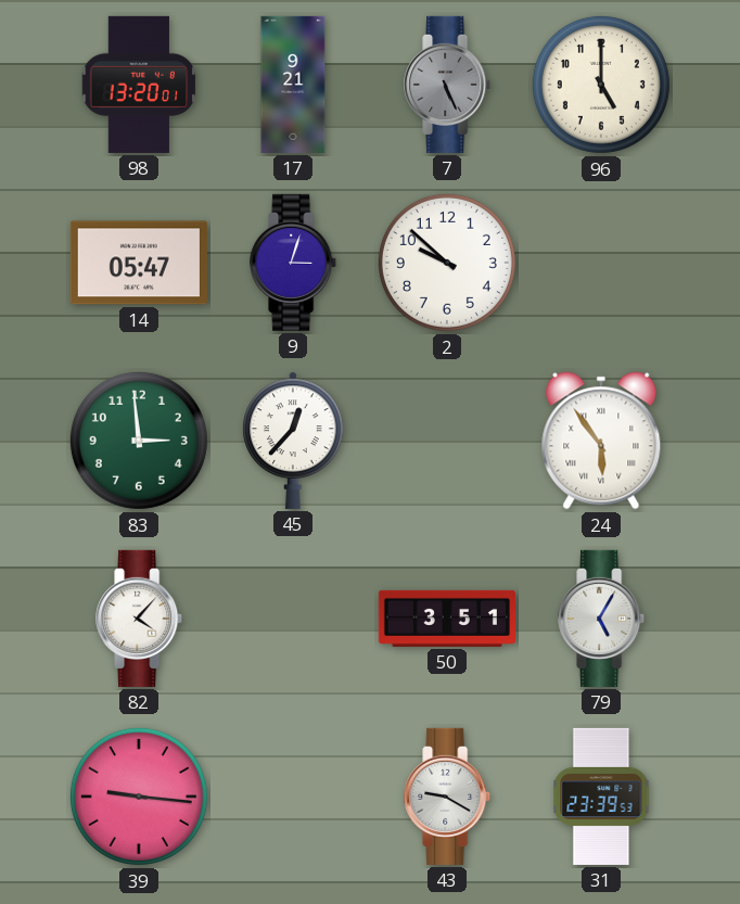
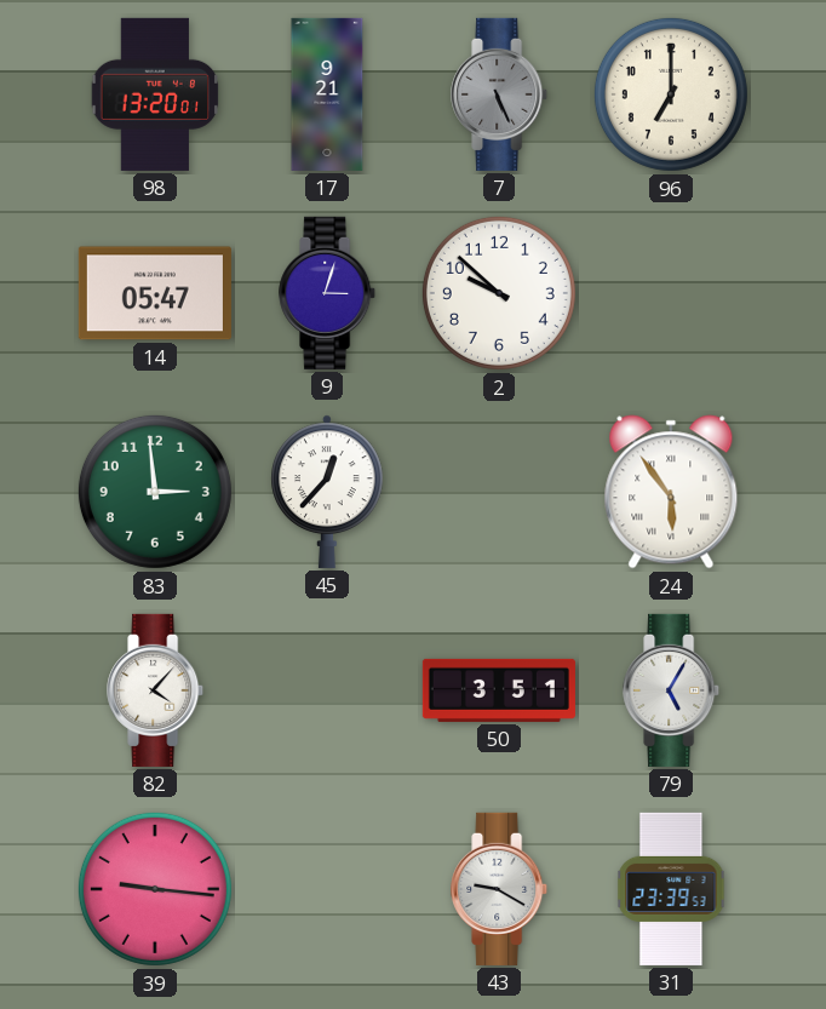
96: 5:00 -> 7:00 (671, 94)
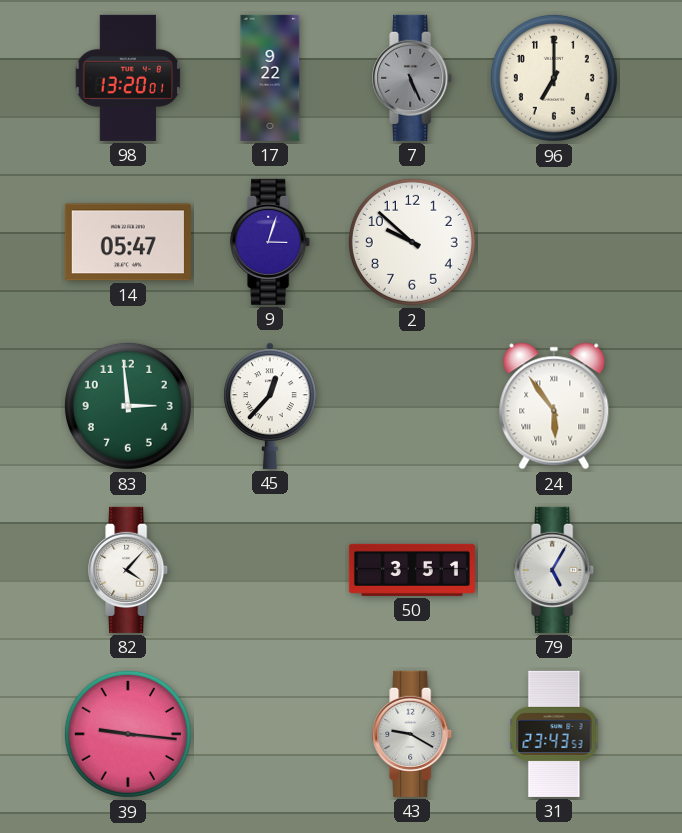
17: 9:21 -> 9:22 (270, 78)
31: 23:39 -> 23:43 (554, 734)
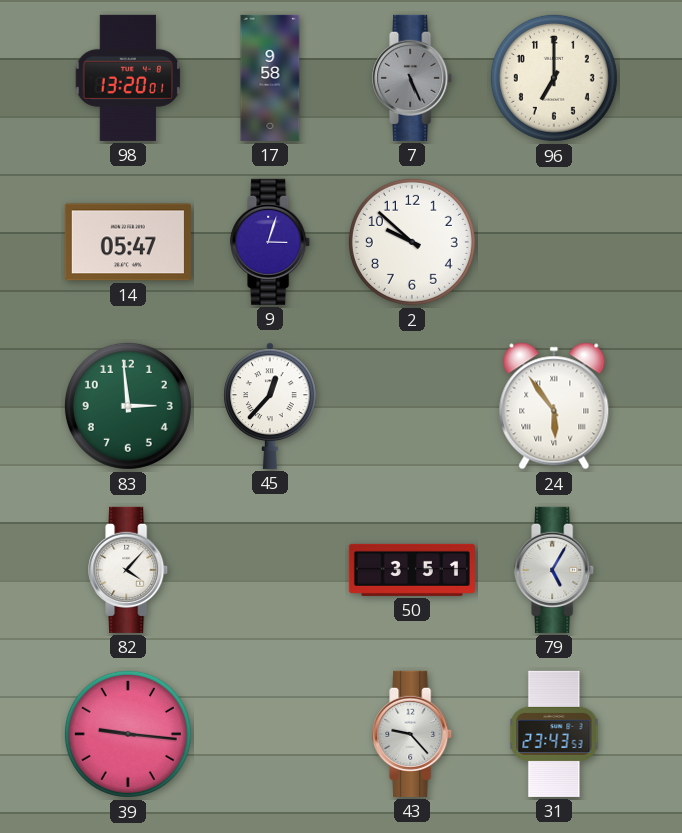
17: 9:22 -> 9:58 (270, 78)
43: 9:20 -> 9:23 (413, 734)
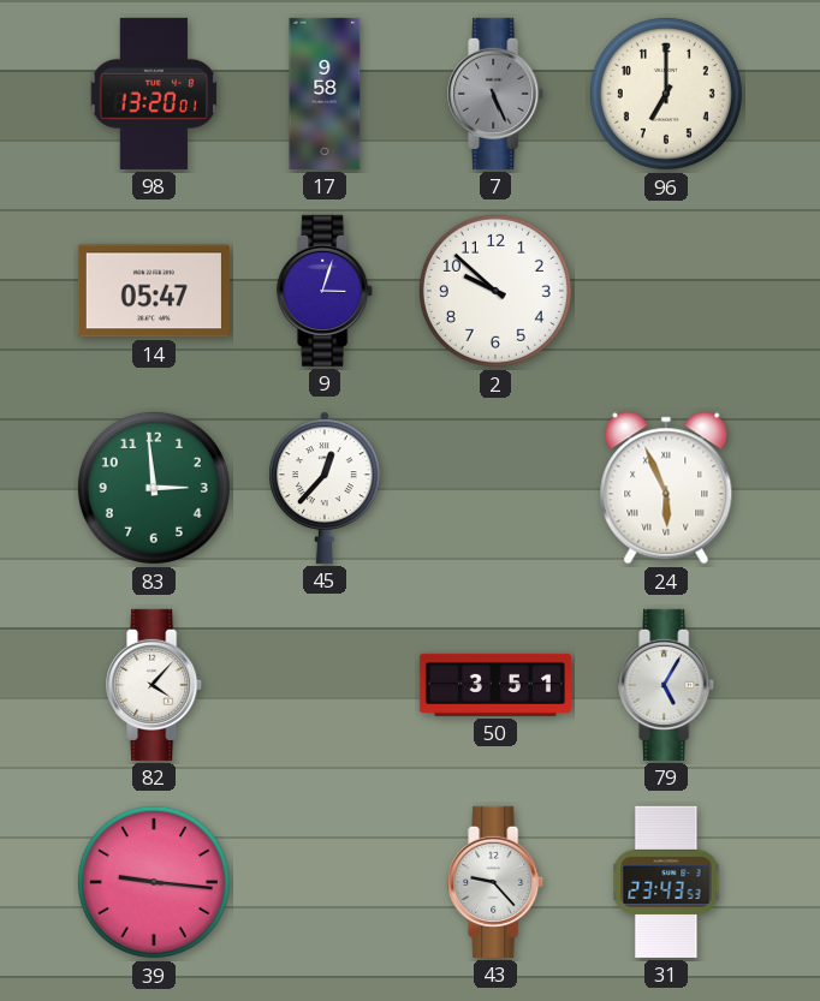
24: 5:54 -> 5:56 (666, 488)
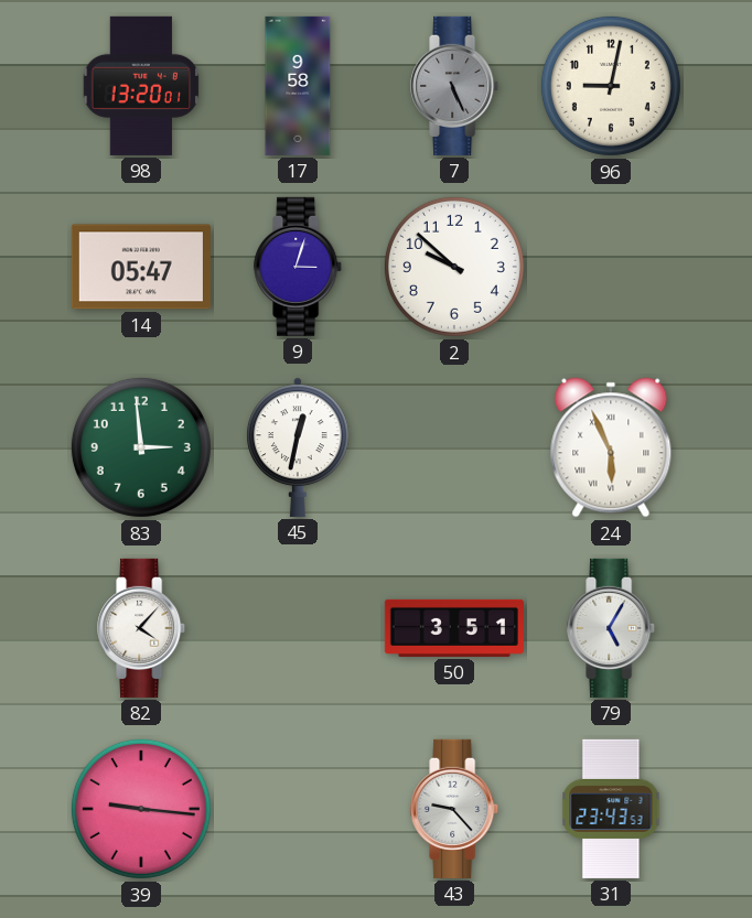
96: 7:00 -> 9:02 (611, 86)
45: 12:37 -> 12:32 (298, 447)
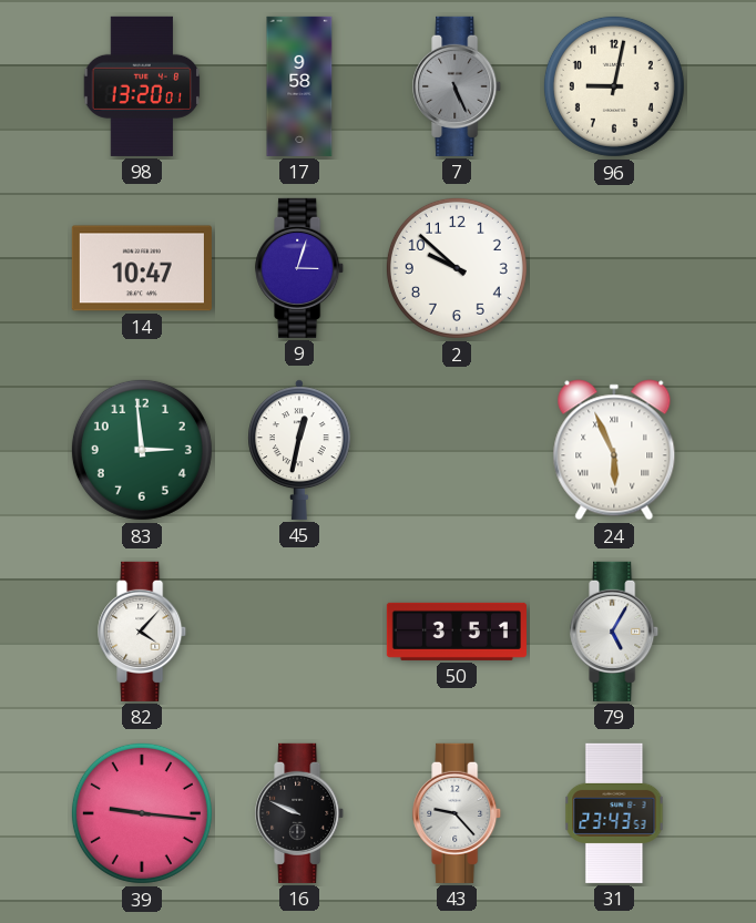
14: 05:47 -> 10:47 (142, 268)
16: none -> 9:49 (300, 813)
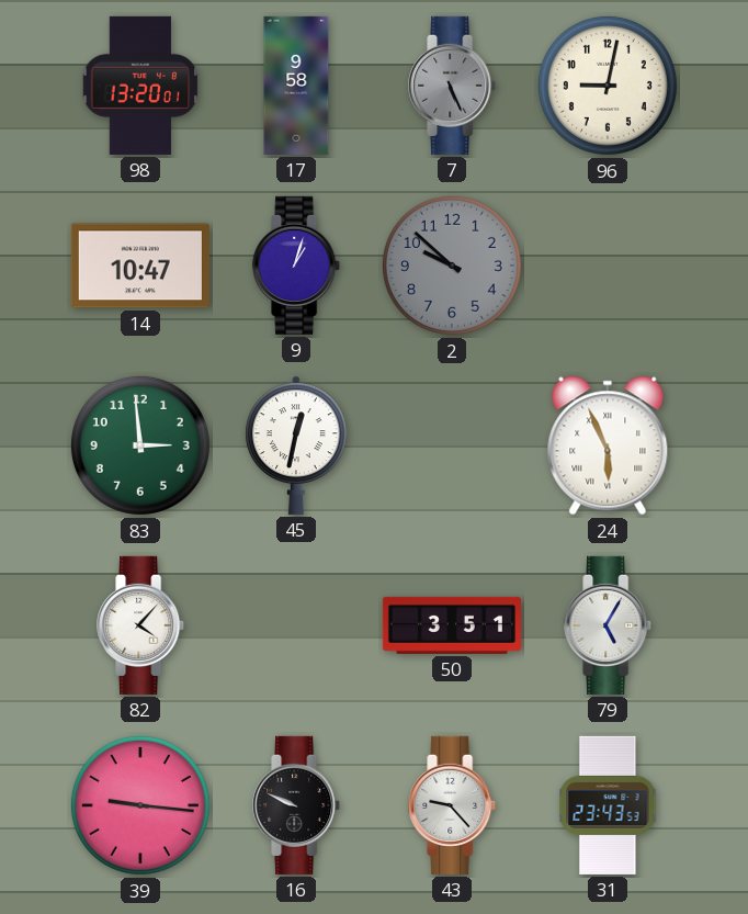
9: 3:03 -> 1:03 (297, 266)
2 dial: white -> grey (452, 266)
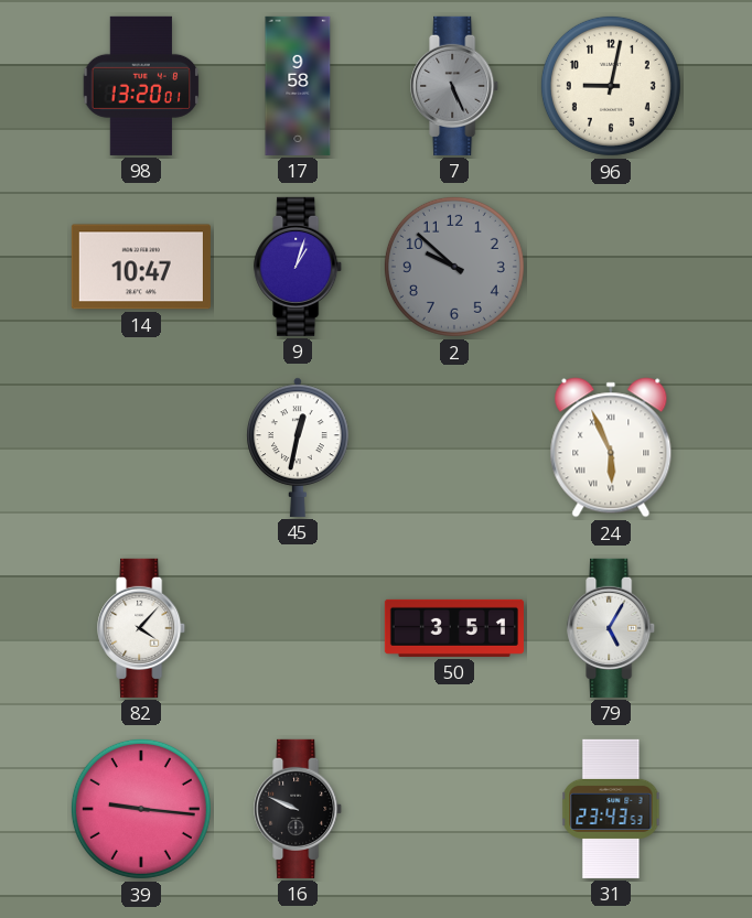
83: 2:59 -> none (140, 445)
43: 9:23 -> none (453, 805)
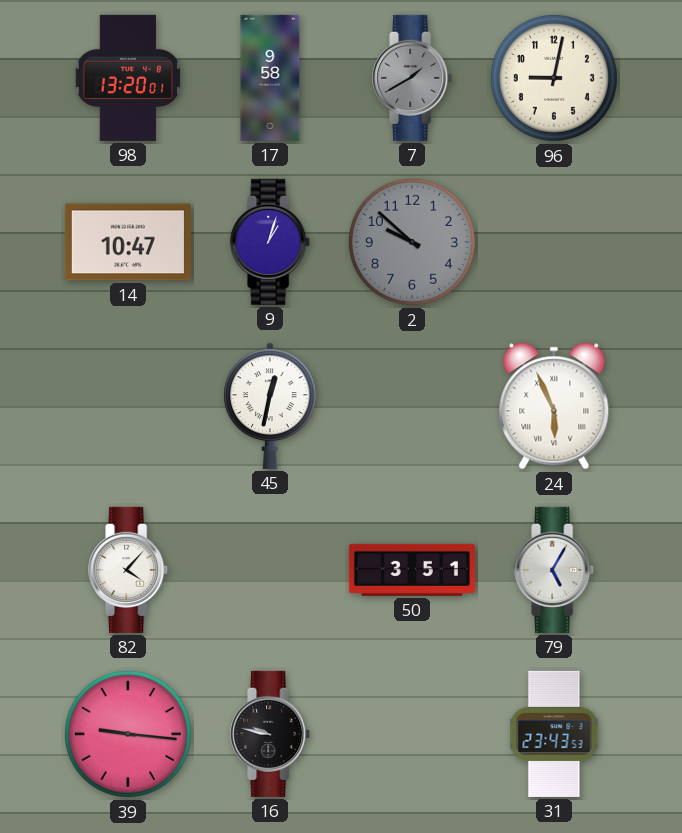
7: 5:26 -> 1:40 (413, 78)
16: 9:49 -> 9:47 (271, 734)
